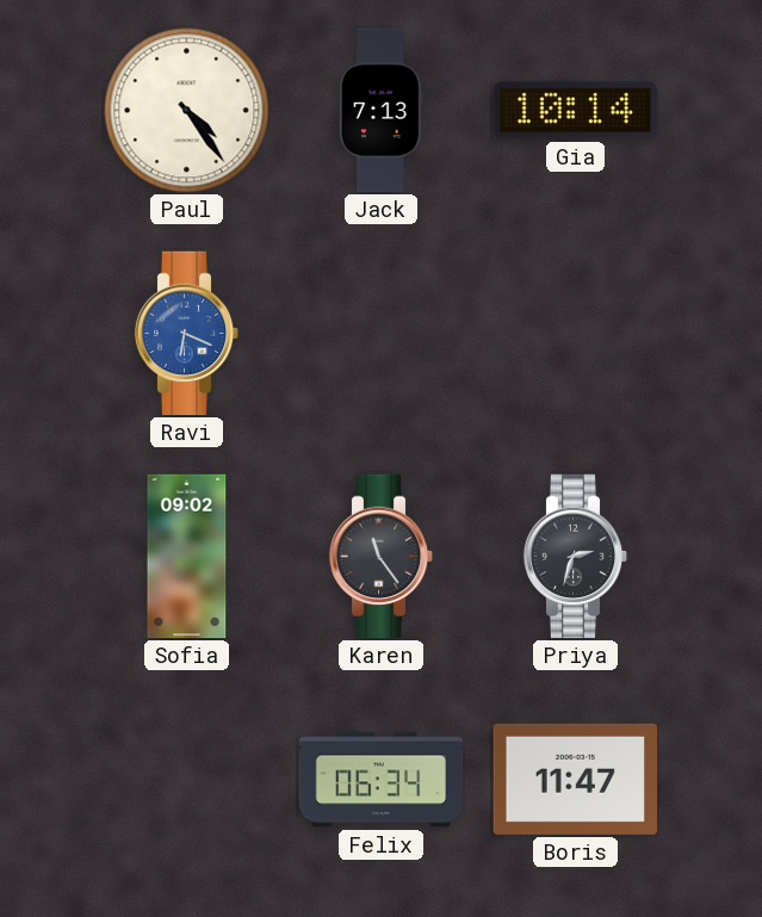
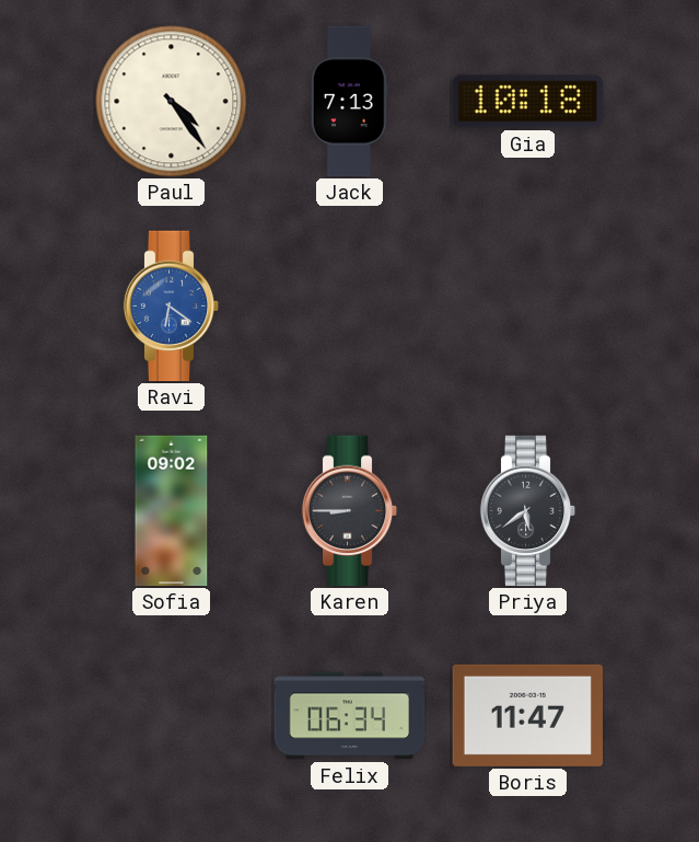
Gia: 10:14 -> 10:18 (528, 102)
Ravi: 6:19 -> 6:21 (172, 307)
Karen: 11:24 -> 8:45 (350, 511)
Priya: 2:33 -> 5:39 (528, 511)
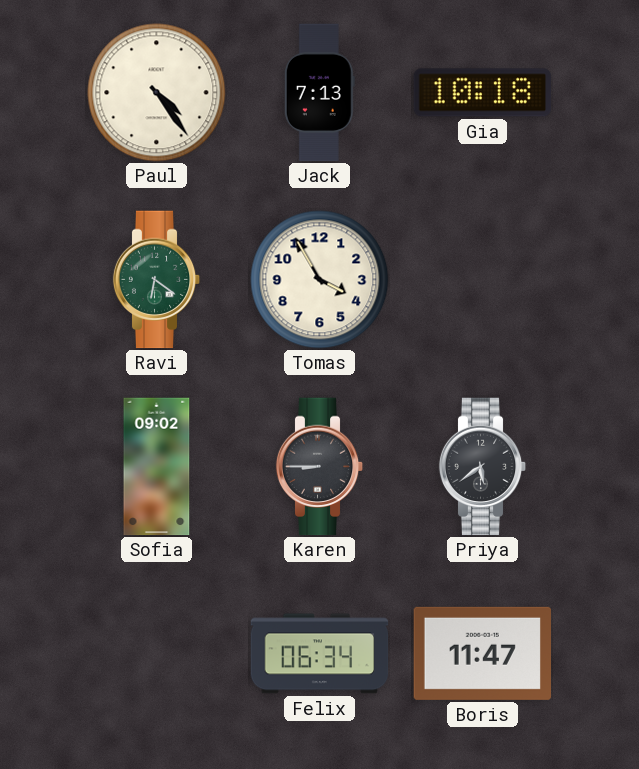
Ravi dial: blue -> green (157, 280)
Tomas: none -> 3:55 (320, 280)
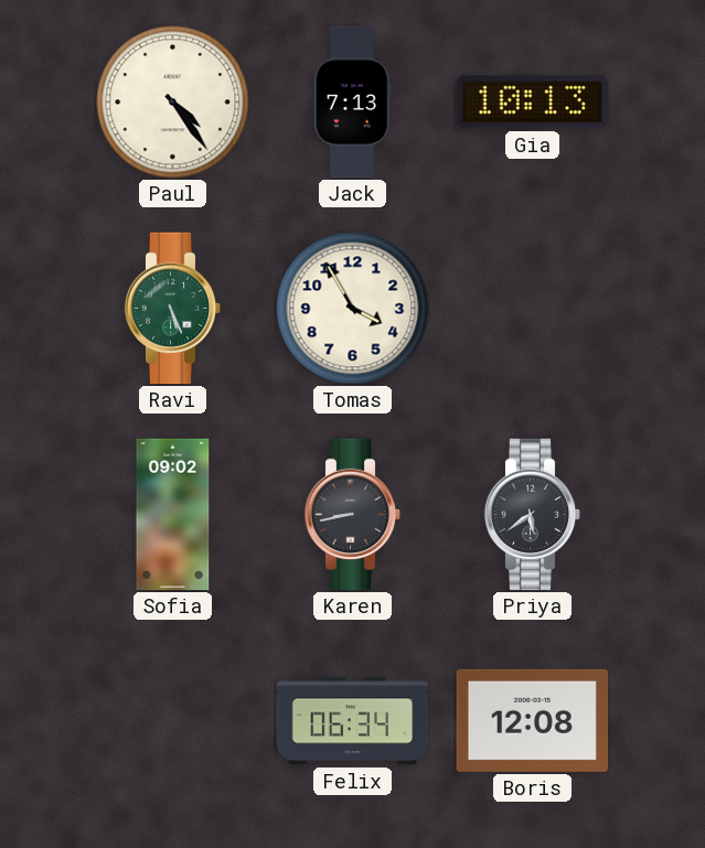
Gia: 10:18 -> 10:13 (533, 103)
Ravi: 6:21 -> 5:26 (173, 309)
Karen: 8:45 -> 8:43 (353, 515)
Boris: 11:47 -> 12:08 (533, 720)
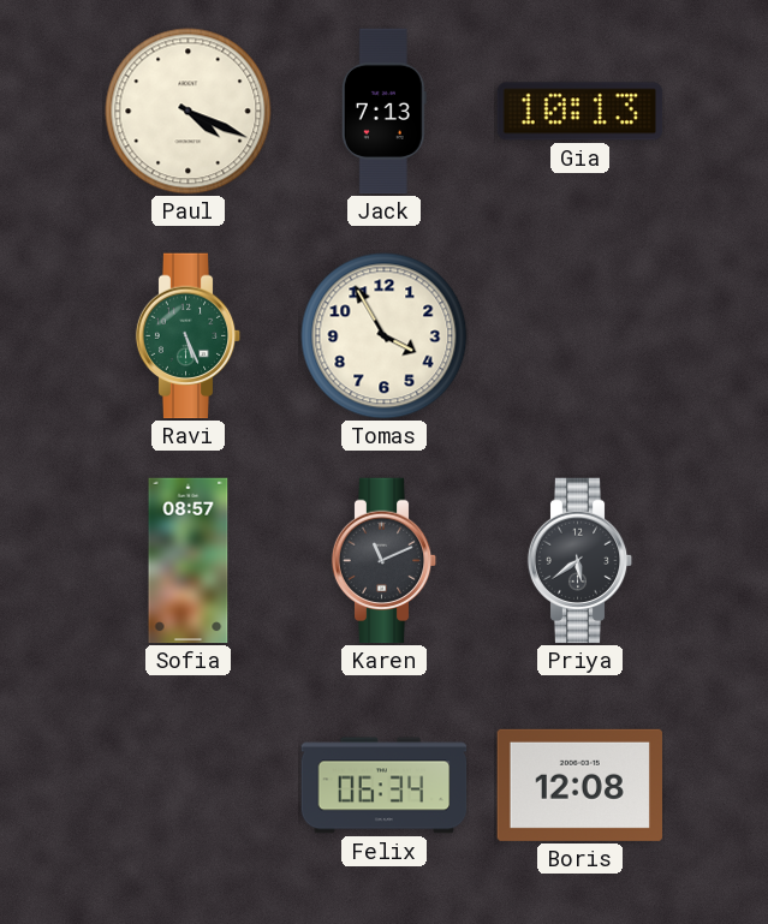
Paul: 4:24 -> 4:19 (189, 112)
Sofia: 09:02 -> 08:57 (189, 561)
Karen: 8:43 -> 11:11 (385, 561)
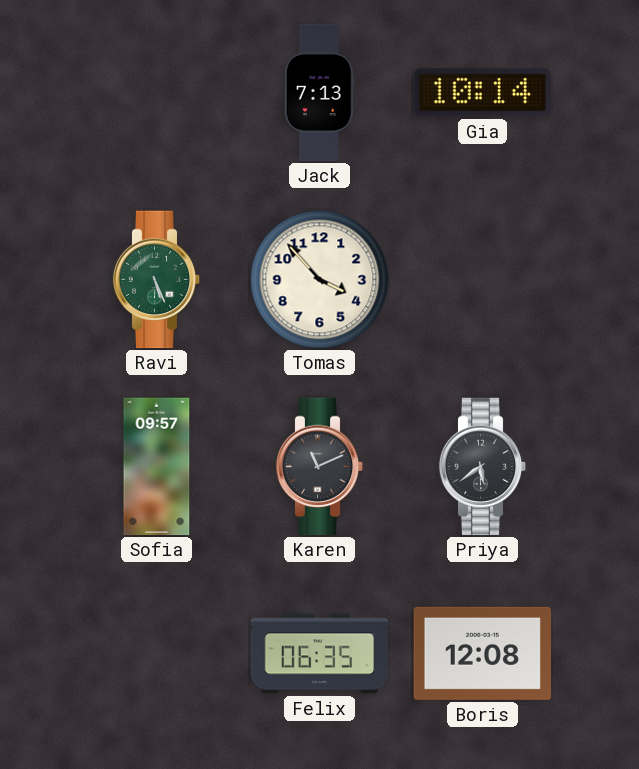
Paul: 4:19 -> none (189, 112)
Gia: 10:13 -> 10:14 (483, 93)
Tomas: 3:55 -> 3:53 (320, 280)
Sofia: 08:57 -> 09:57 (157, 467)
Felix: 06:34 -> 06:35 (320, 654)
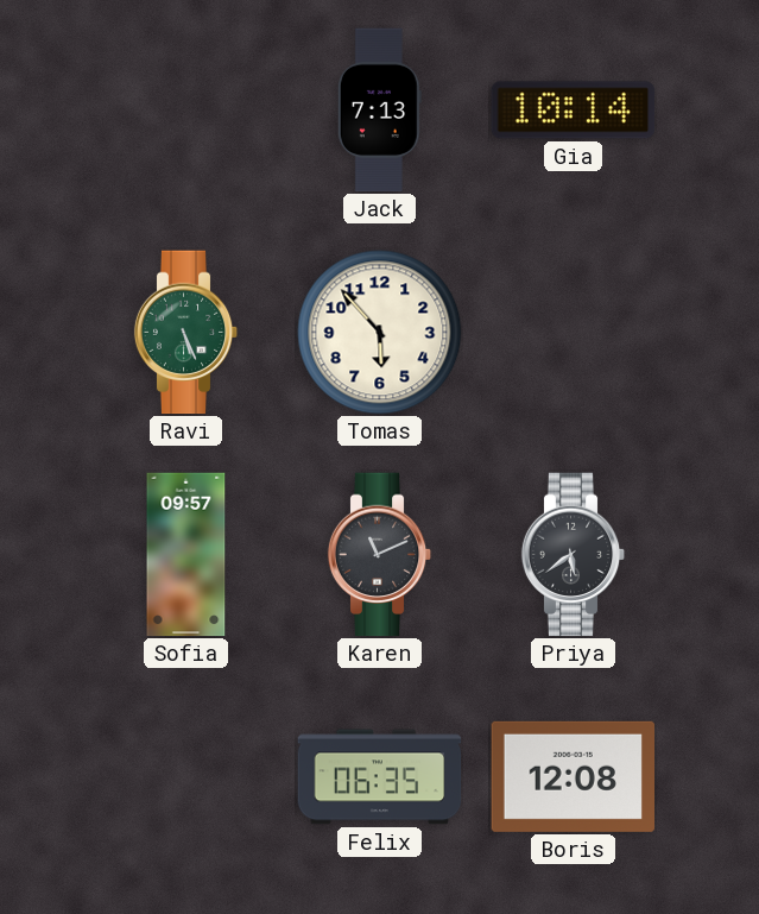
Tomas: 3:53 -> 5:53 (380, 333)
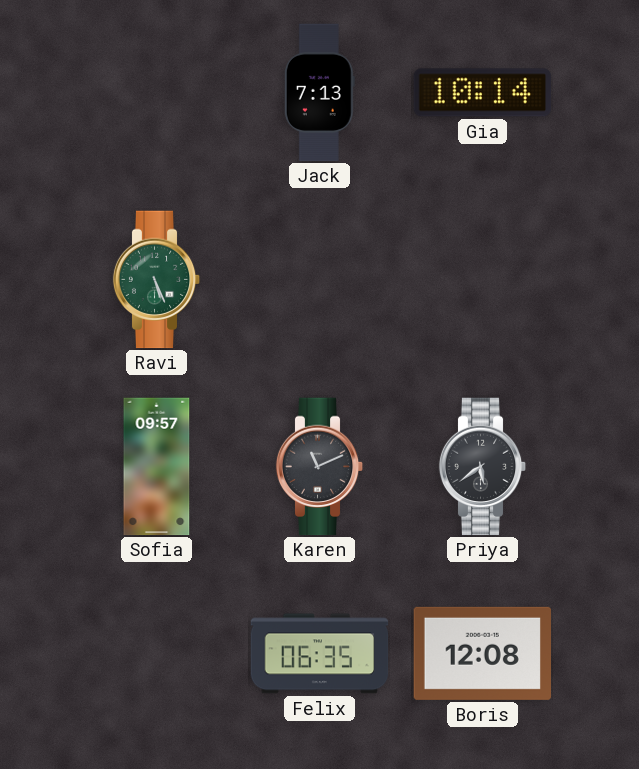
Tomas: 5:53 -> none (380, 333)
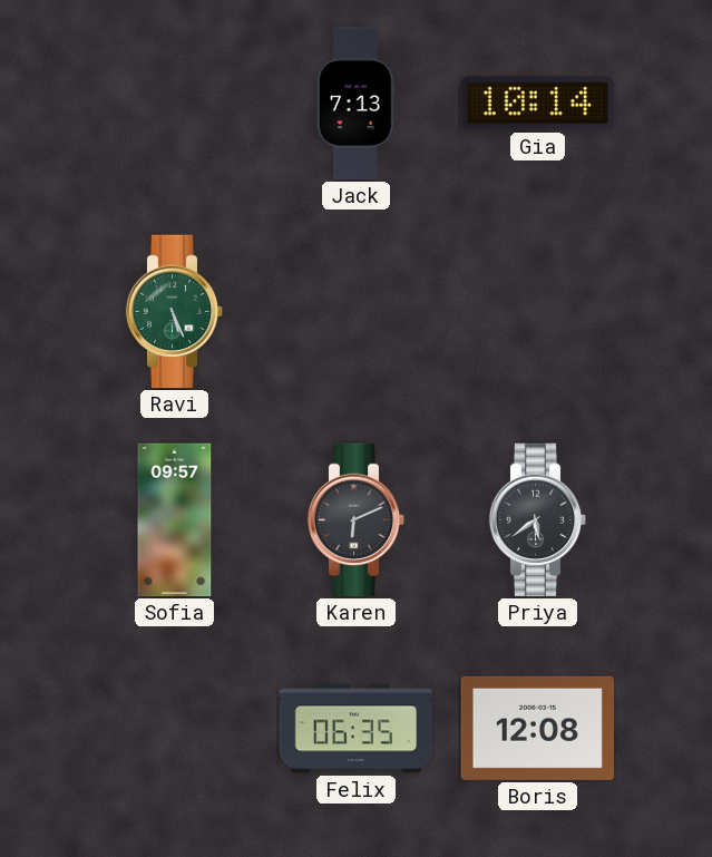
Karen: 11:11 -> 6:11 (357, 520)
